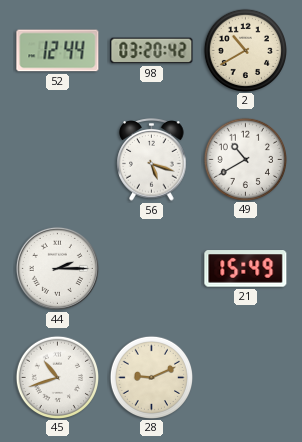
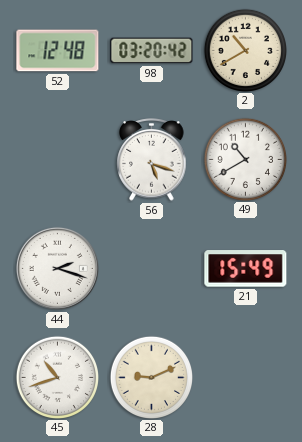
52: 12:44 -> 12:48 (58, 51)
44: 2:15 -> 2:18 (57, 268)
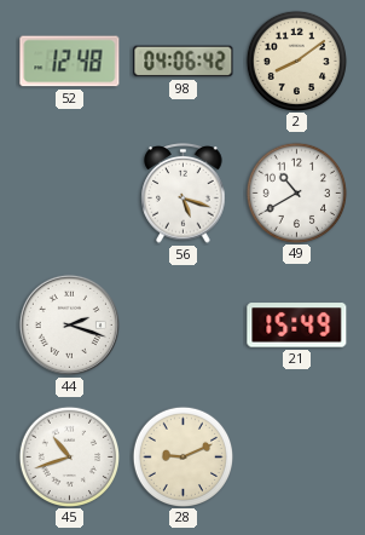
98: 03:20 -> 04:06 (184, 62)
2: 10:40 -> 8:09 (296, 61)
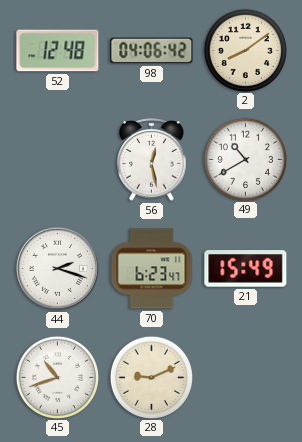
56: 5:18 -> 12:28 (152, 160)
70: none -> 6:23 (152, 269)
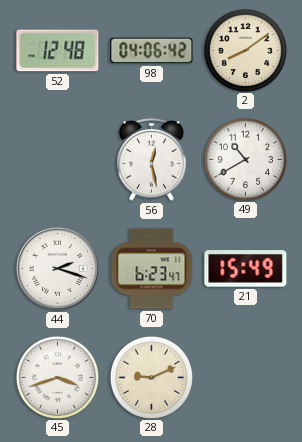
45: 10:42 -> 3:42 (57, 377)
